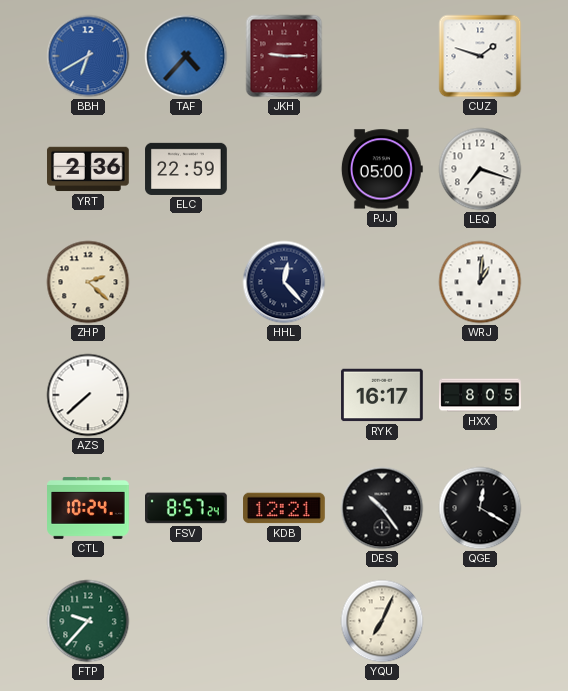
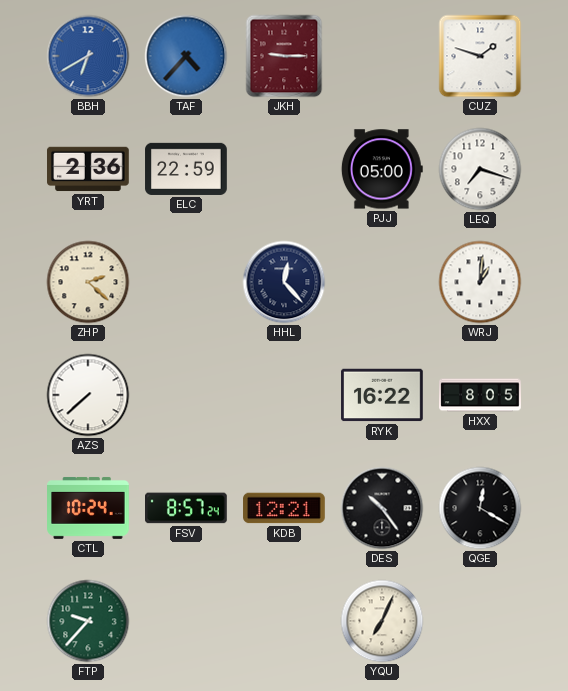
RYK: 16:17 -> 16:22 (382, 395)
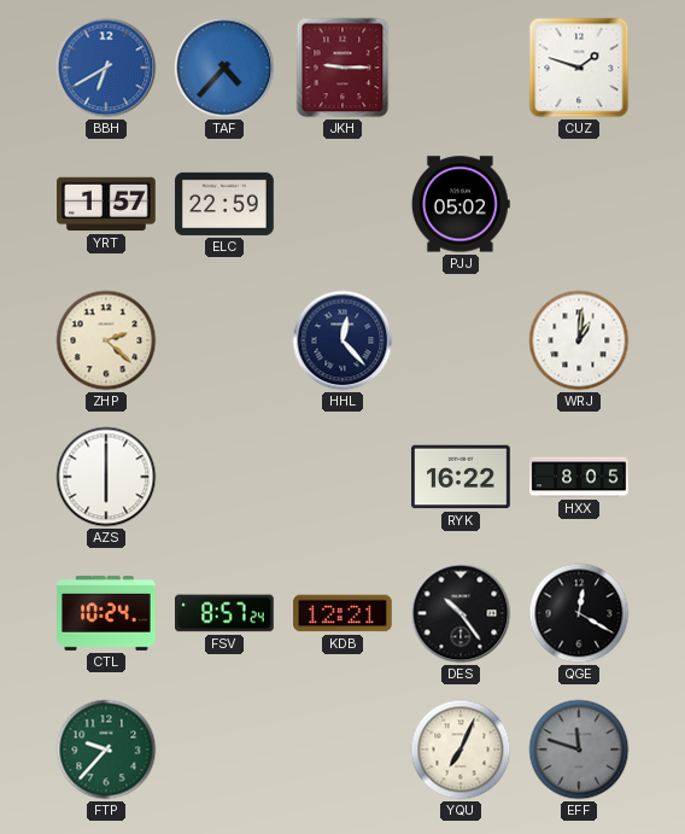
YRT: 2:36 -> 1:57 (107, 204)
PJJ: 05:00 -> 05:02 (461, 204)
LEQ: 7:18 -> none (480, 169)
AZS: 7:38 -> 6:00 (106, 477)
EFF: none -> 11:48 (579, 750)
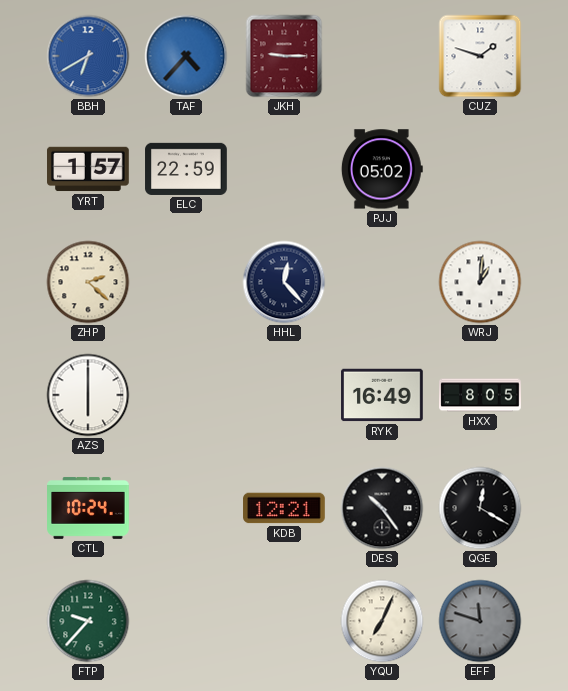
RYK: 16:22 -> 16:49 (382, 395)
FSV: 8:57 -> none (224, 613)
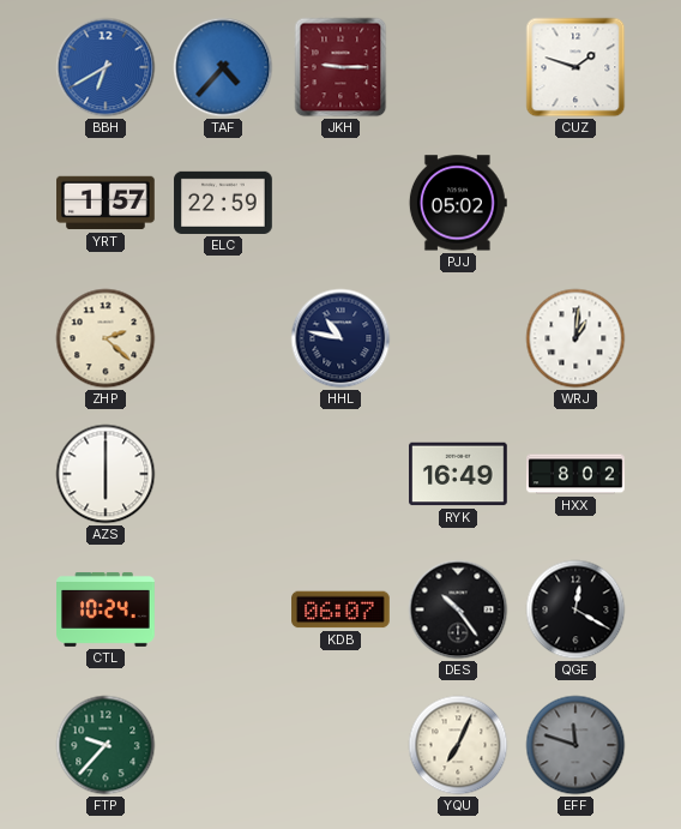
HHL: 12:23 -> 10:47 (340, 338)
HXX: 8:05 -> 8:02 (575, 474)
KDB: 12:21 -> 06:07 (340, 609)
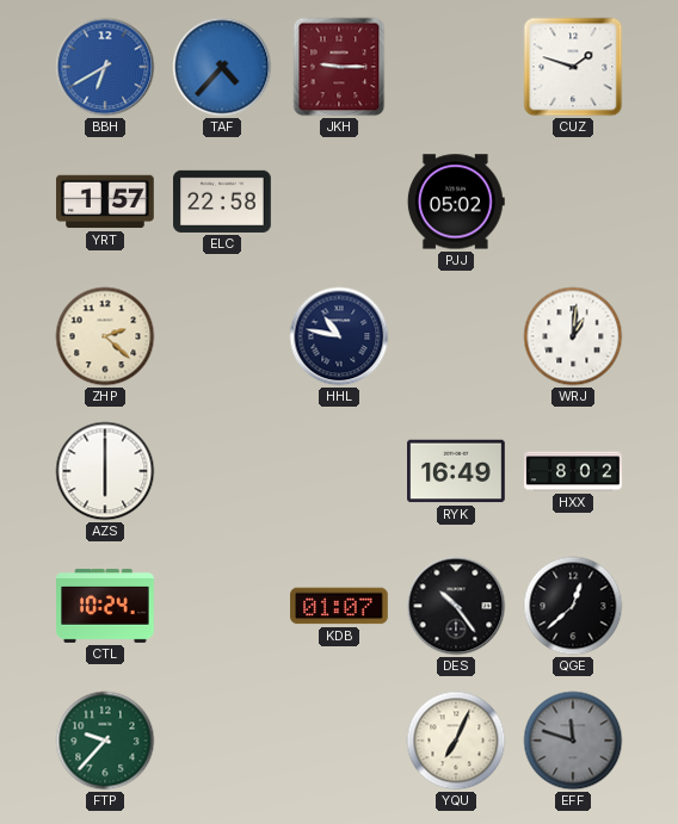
ELC: 22:59 -> 22:58 (222, 202)
KDB: 06:07 -> 01:07 (339, 606)
QGE: 12:20 -> 12:38 (573, 606)
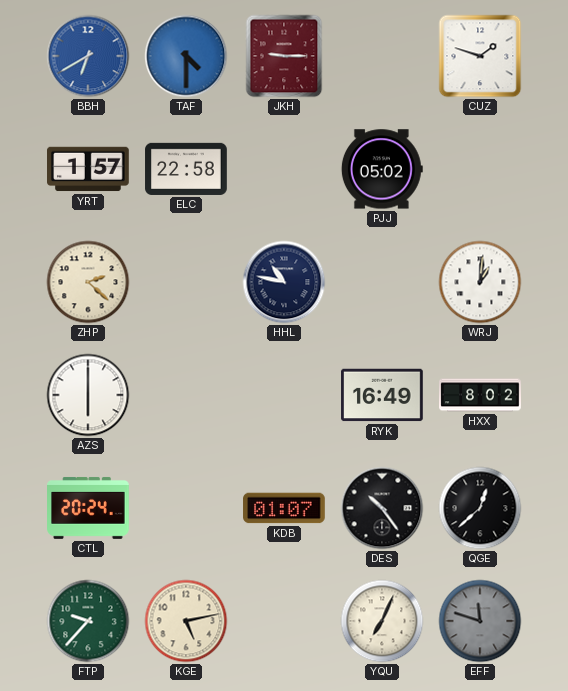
TAF: 4:37 -> 4:30 (186, 56)
CTL: 10:24 -> 20:24 (88, 508)
KGE: none -> 5:13 (186, 621)
